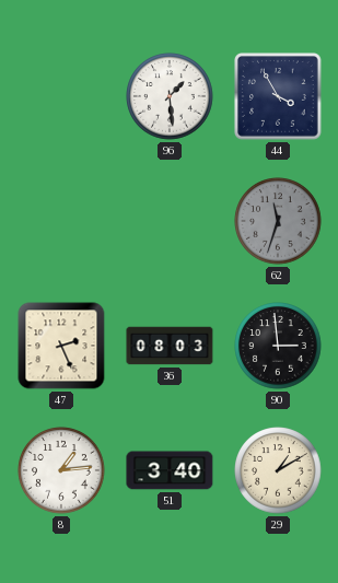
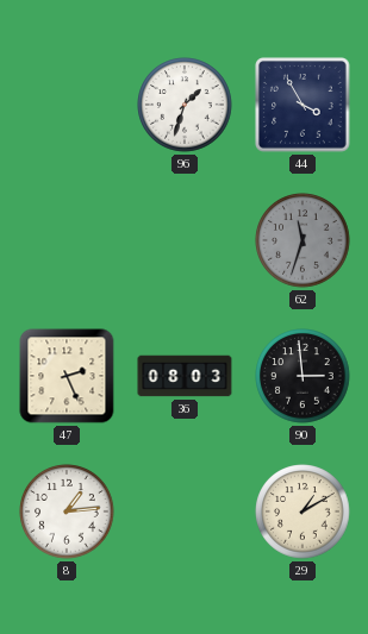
96: 1:29 -> 1:33 (185, 105)
51: 3:40 -> none (170, 470)
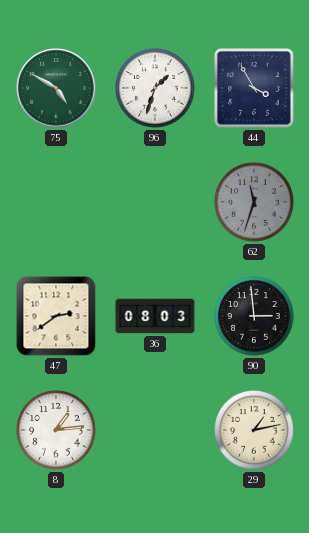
75: none -> 4:50 (56, 88)
47: 2:26 -> 2:39 (56, 316)
29: 1:10 -> 1:13 (254, 430)
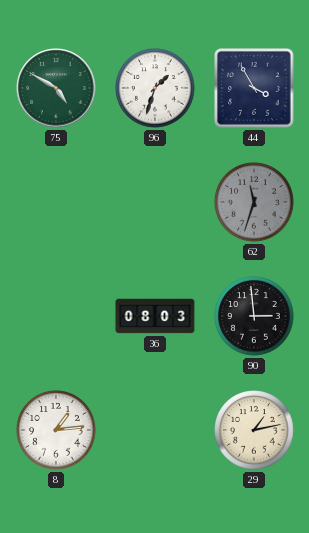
47: 2:39 -> none (56, 316)
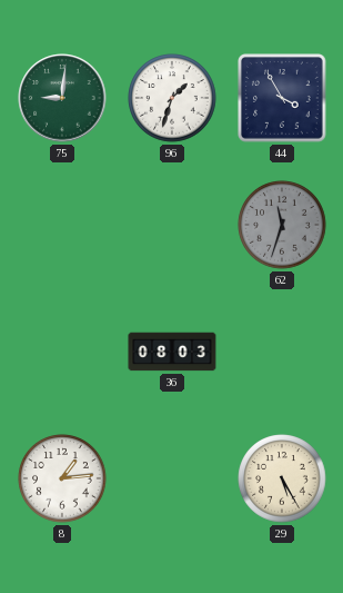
75: 4:50 -> 9:01 (62, 98)
90: 2:59 -> none (254, 316)
29: 1:13 -> 5:25 (282, 478)
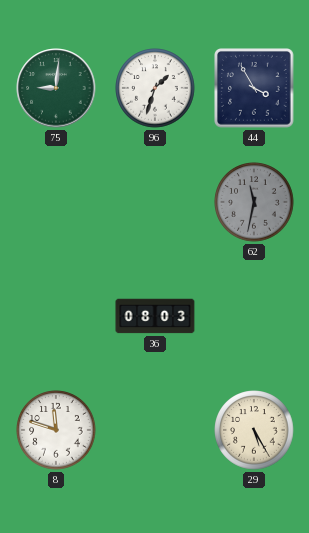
62: 11:33 -> 11:32 (254, 202)
8: 1:14 -> 11:48 (56, 430)
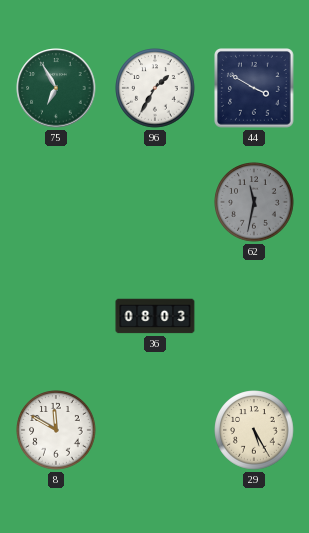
75: 9:01 -> 6:55 (56, 88)
96: 1:33 -> 1:35 (155, 88)
44: 3:55 -> 3:50 (255, 89)
8: 11:48 -> 11:50 (56, 430)
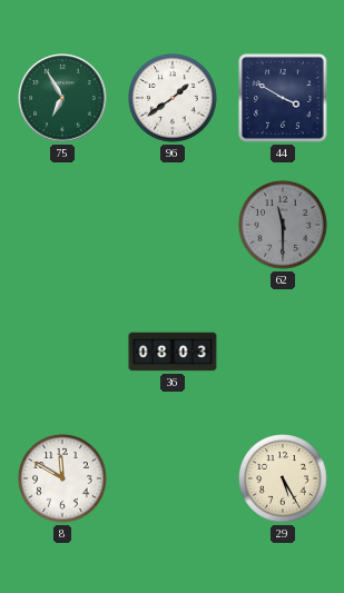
96: 1:35 -> 1:39 (173, 98)
62: 11:32 -> 11:30 (283, 225)
